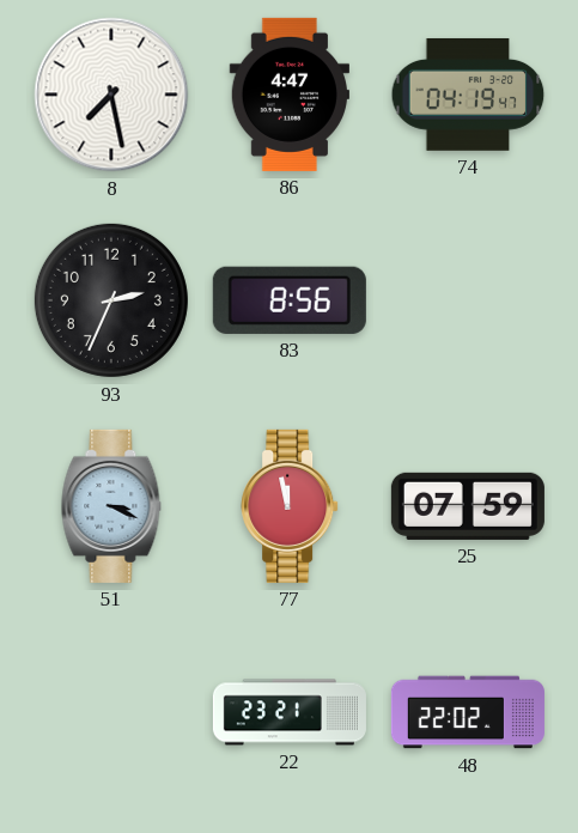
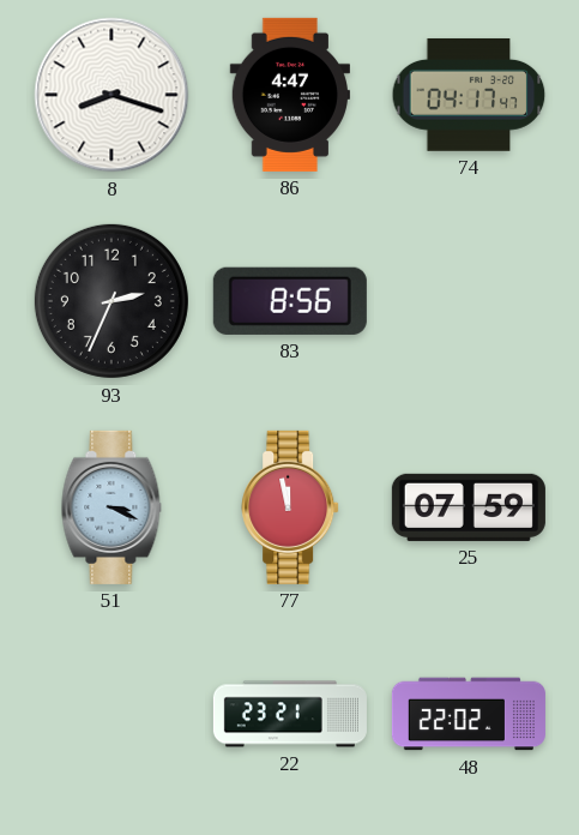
8: 7:28 -> 8:18 (111, 95)
74: 04:19 -> 04:17 (469, 95)
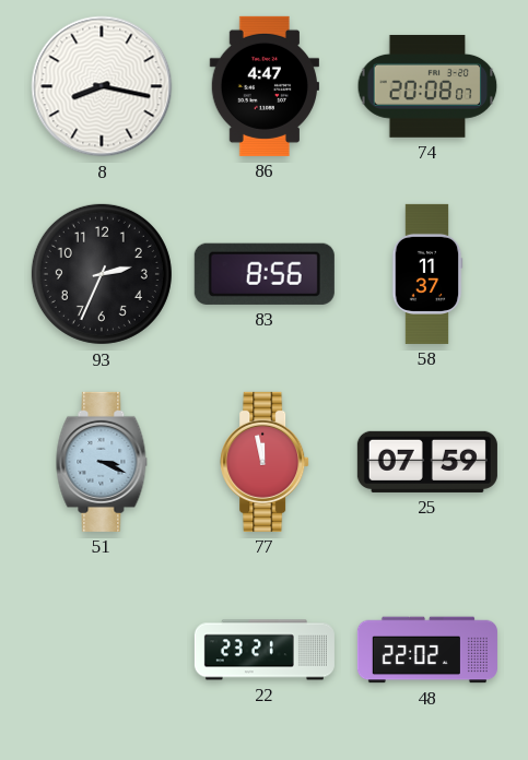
8: 8:18 -> 8:17 (102, 86)
74: 04:17 -> 20:08 (427, 86)
58: none -> 11:37 (427, 274)
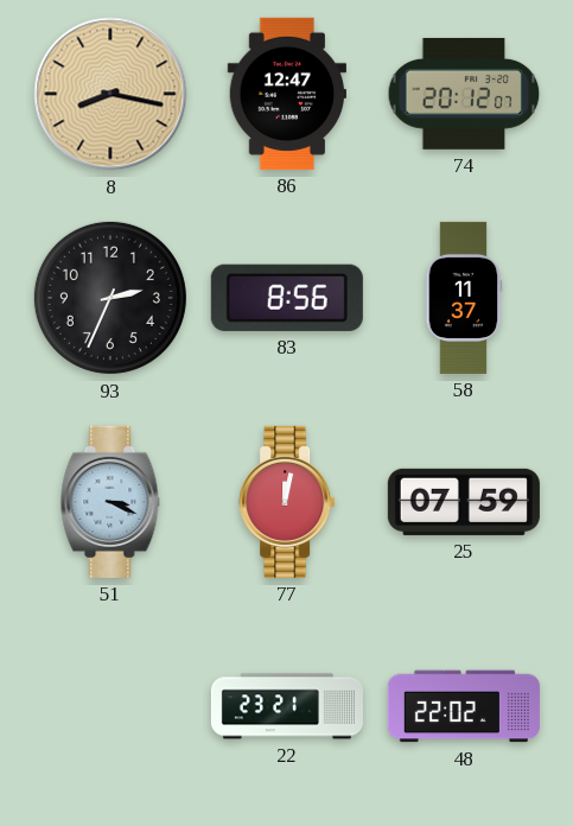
8 dial: white -> champagne (110, 94)
86: 4:47 -> 12:47 (286, 94)
74: 20:08 -> 20:12 (464, 94)
77: 11:58 -> 12:02 (287, 502)
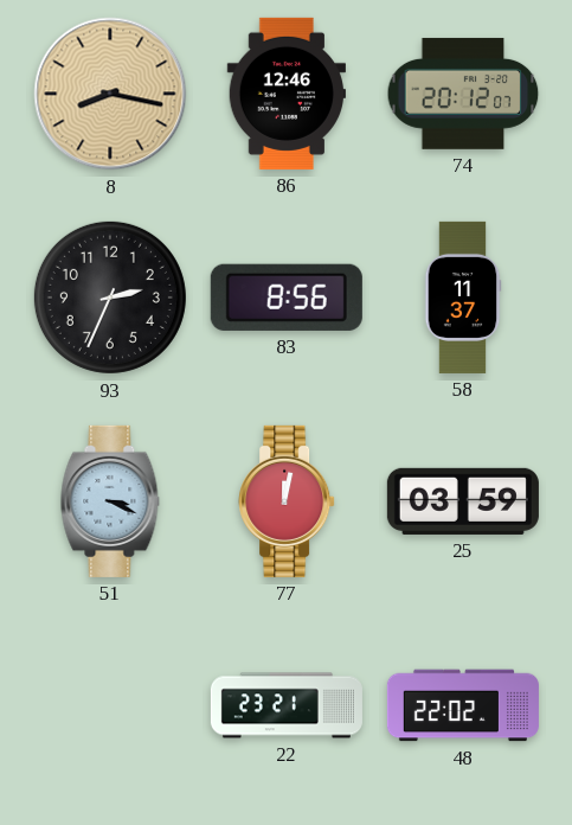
86: 12:47 -> 12:46 (285, 94)
25: 07:59 -> 03:59 (463, 501)
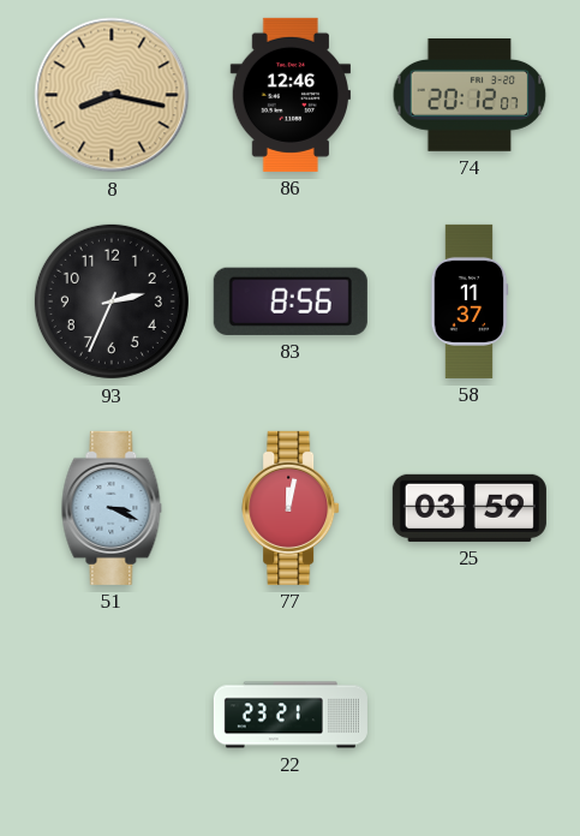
48: 22:02 -> none (463, 705)
